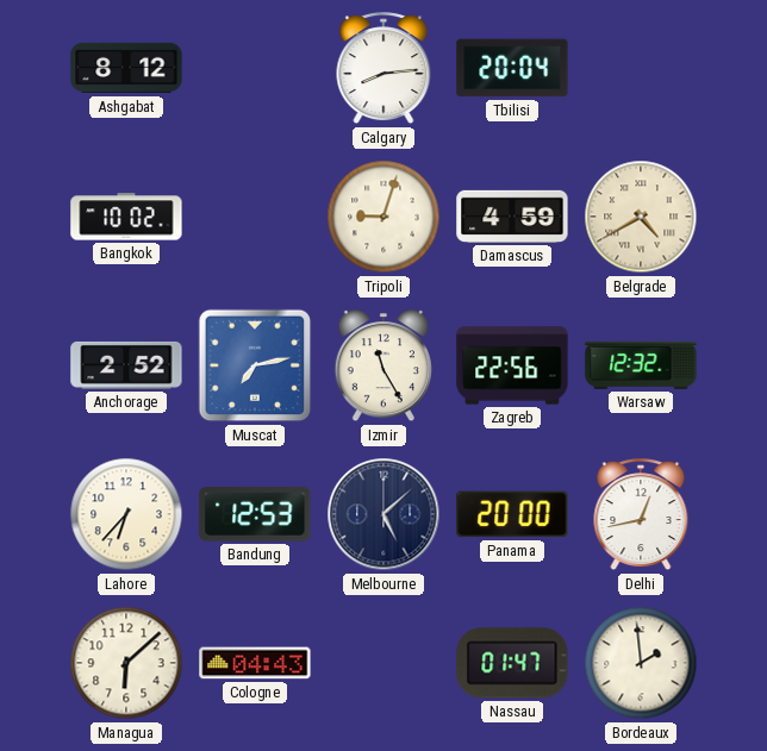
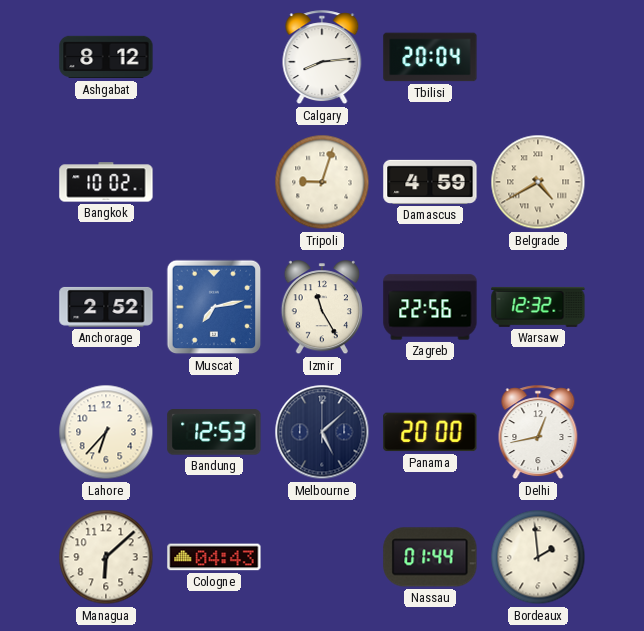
Nassau: 01:47 -> 01:44 (430, 557)
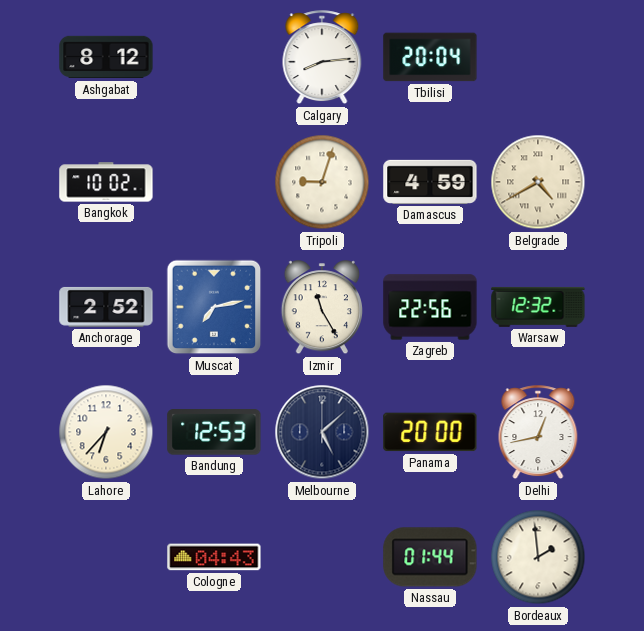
Managua: 6:08 -> none (106, 557)
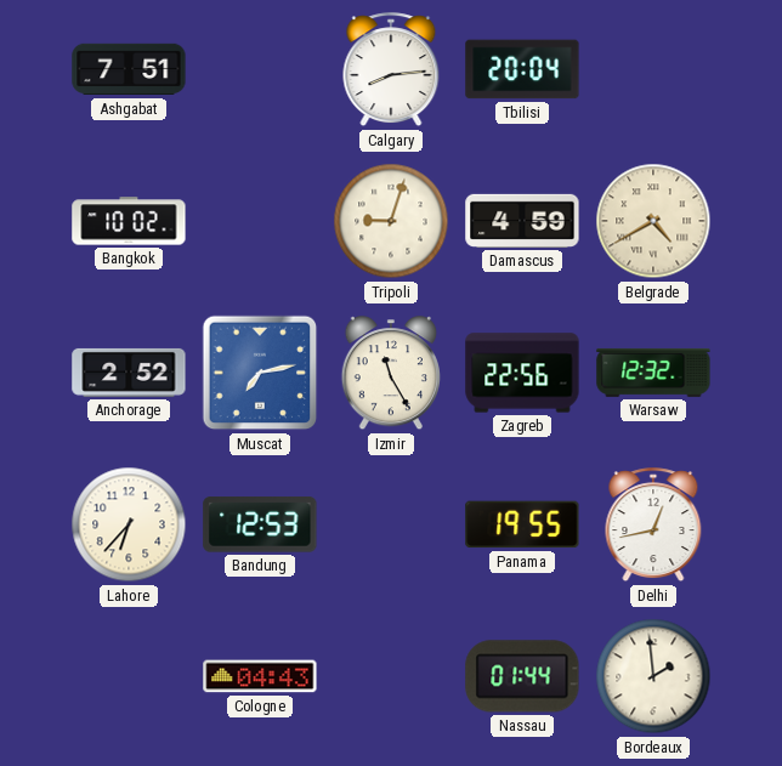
Ashgabat: 8:12 -> 7:51 (129, 69)
Melbourne: 5:08 -> none (322, 432)
Panama: 20:00 -> 19:55 (522, 524)
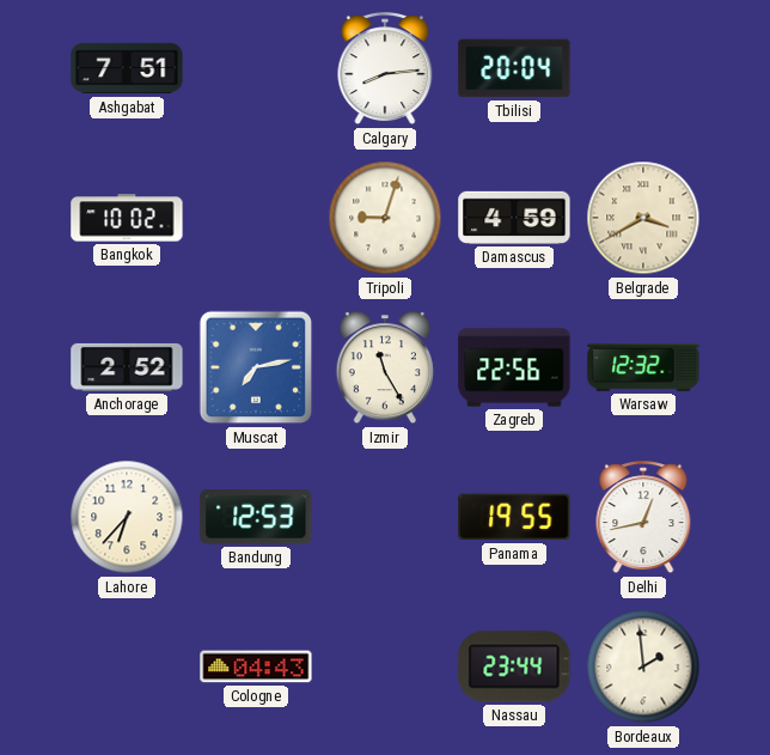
Belgrade: 4:40 -> 3:40 (643, 218)
Nassau: 01:44 -> 23:44 (514, 666)
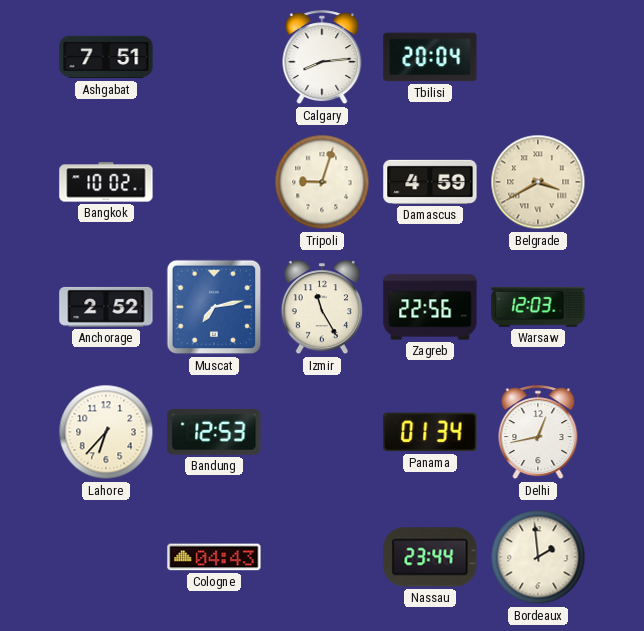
Warsaw: 12:32 -> 12:03 (538, 307)
Panama: 19:55 -> 01:34 (430, 432)
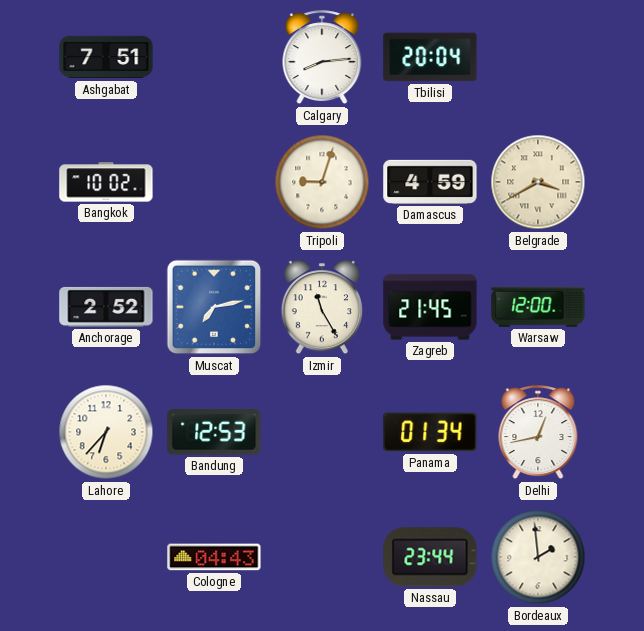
Zagreb: 22:56 -> 21:45 (430, 307)
Warsaw: 12:03 -> 12:00 (538, 307)
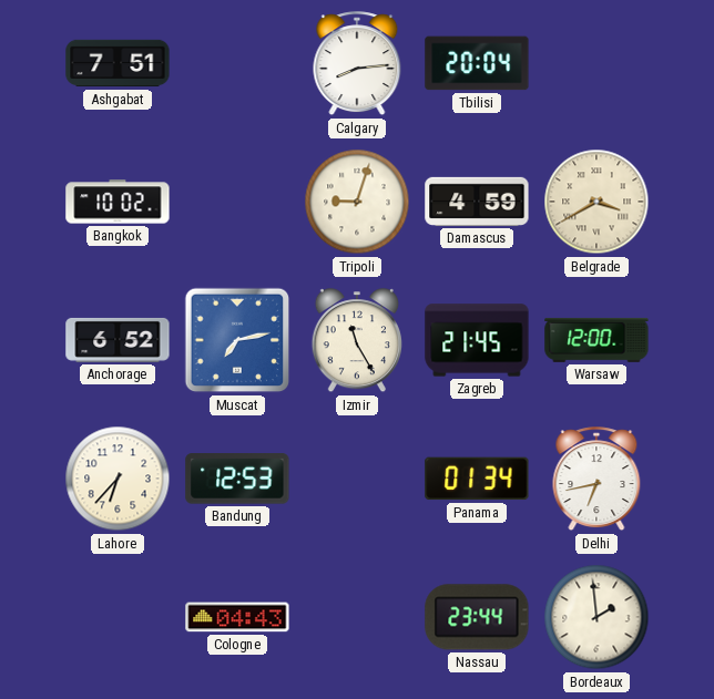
Anchorage: 2:52 -> 6:52 (118, 340)
Delhi: 12:43 -> 6:43 (596, 480)
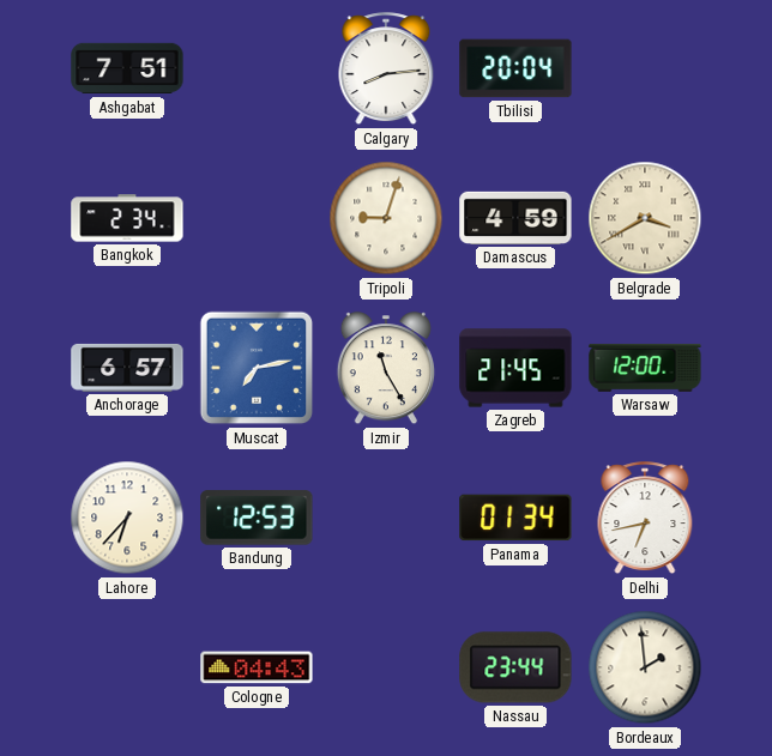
Bangkok: 10:02 -> 2:34 (127, 218)
Anchorage: 6:52 -> 6:57 (127, 368)
